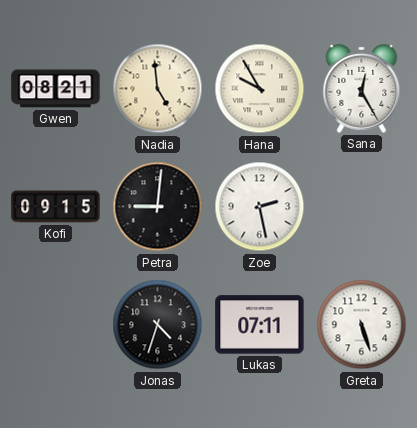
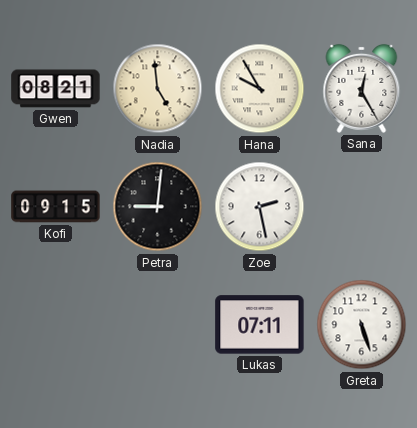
Jonas: 4:33 -> none (158, 325)
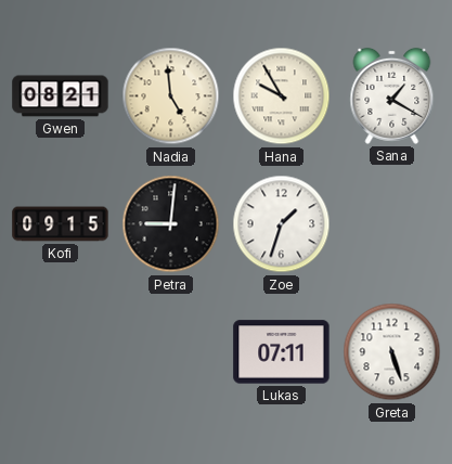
Sana: 12:25 -> 1:20 (392, 95)
Zoe: 2:28 -> 1:33 (282, 224)
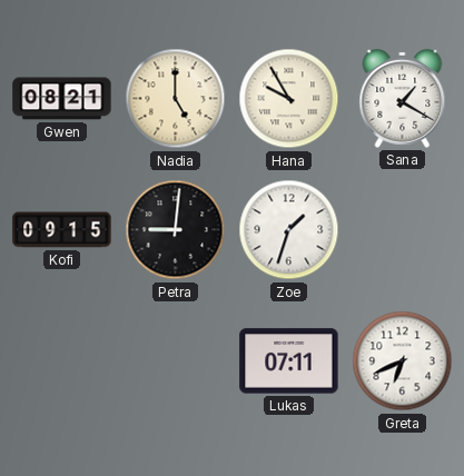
Nadia: 4:59 -> 5:00 (176, 99)
Greta: 5:27 -> 6:41 (403, 361)
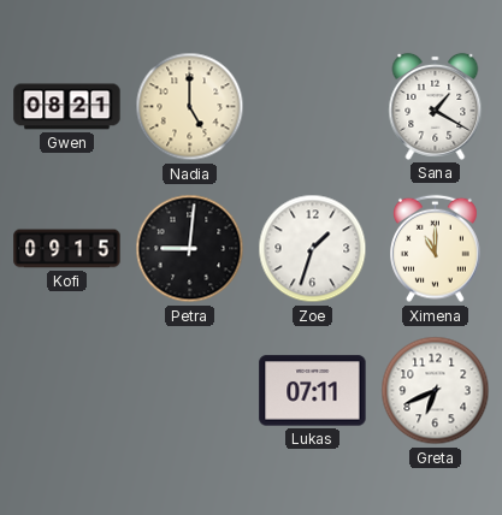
Hana: 9:55 -> none (289, 99)
Ximena: none -> 11:00 (436, 249)
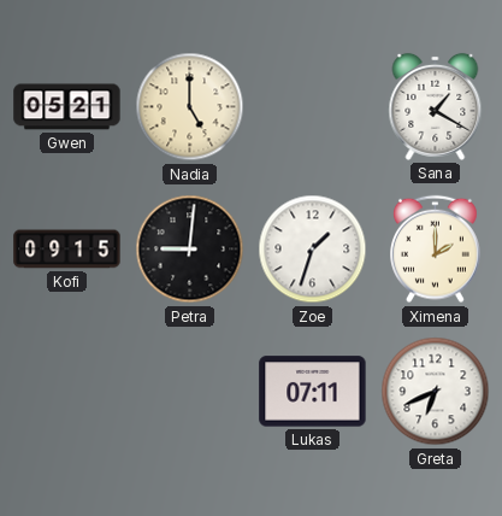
Gwen: 08:21 -> 05:21 (67, 107)
Ximena: 11:00 -> 2:00 (436, 250)
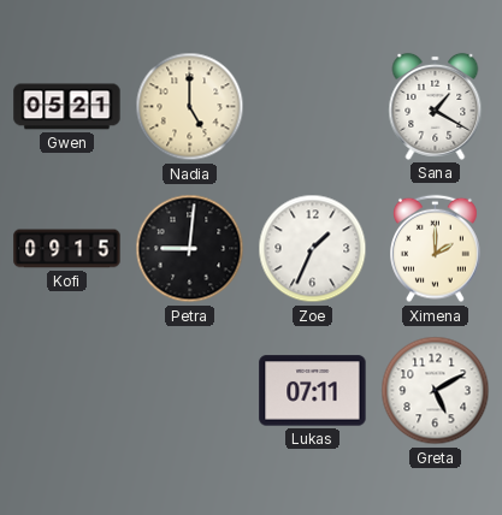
Zoe: 1:33 -> 1:34 (313, 249)
Greta: 6:41 -> 5:10 (436, 391)
